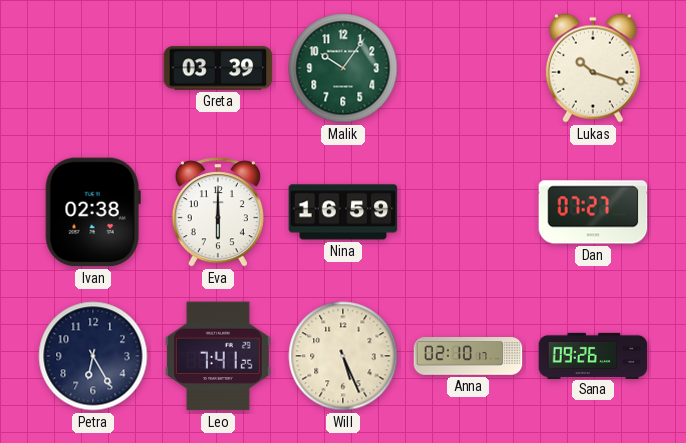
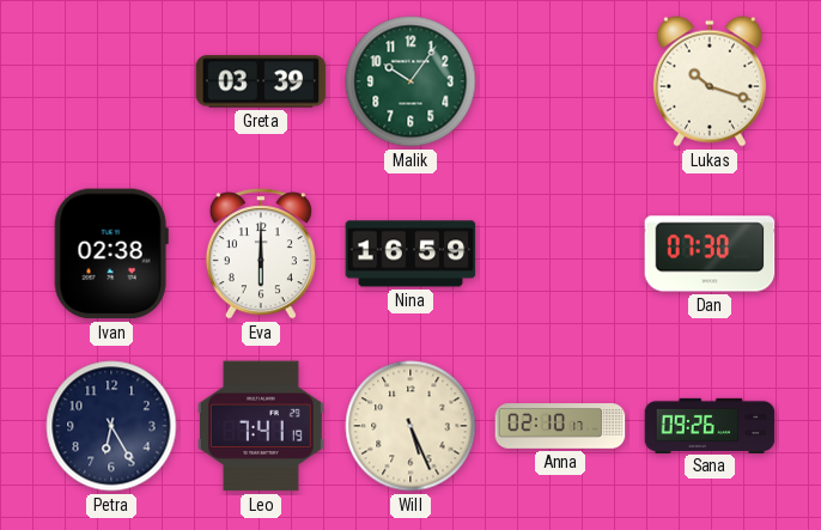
Dan: 07:27 -> 07:30 (710, 254)
Leo: 7:41:25 -> 7:41:19 (261, 426)
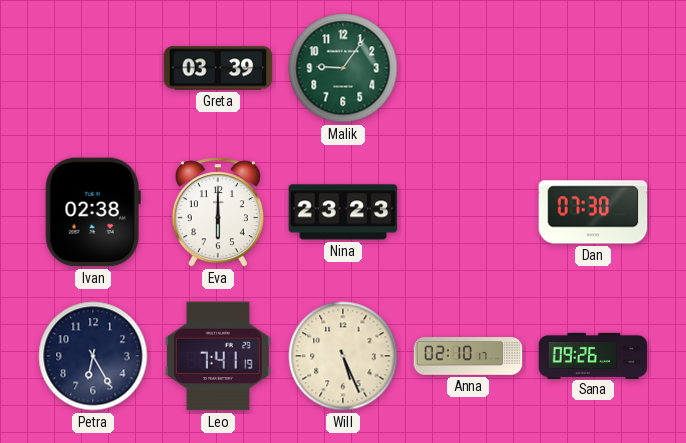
Malik: 10:06 -> 9:06 (343, 68)
Lukas: 10:18 -> none (710, 81)
Nina: 16:59 -> 23:23 (343, 212)
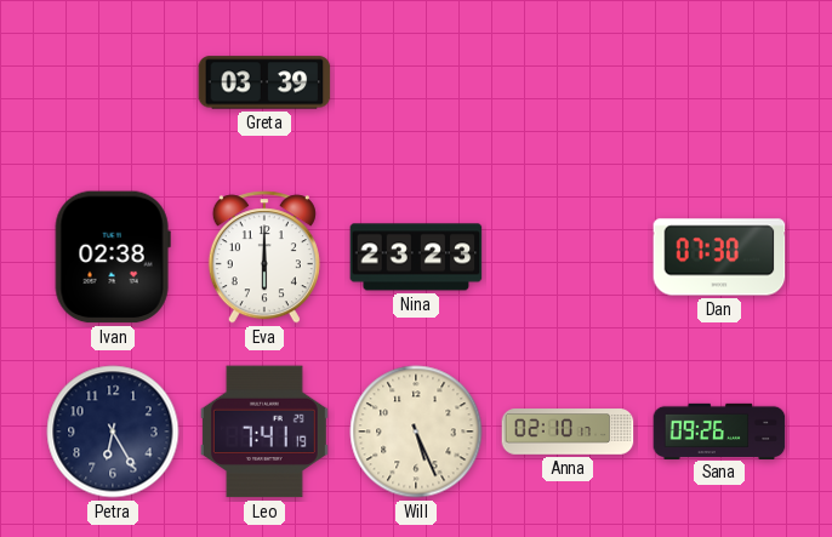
Malik: 9:06 -> none (343, 68)
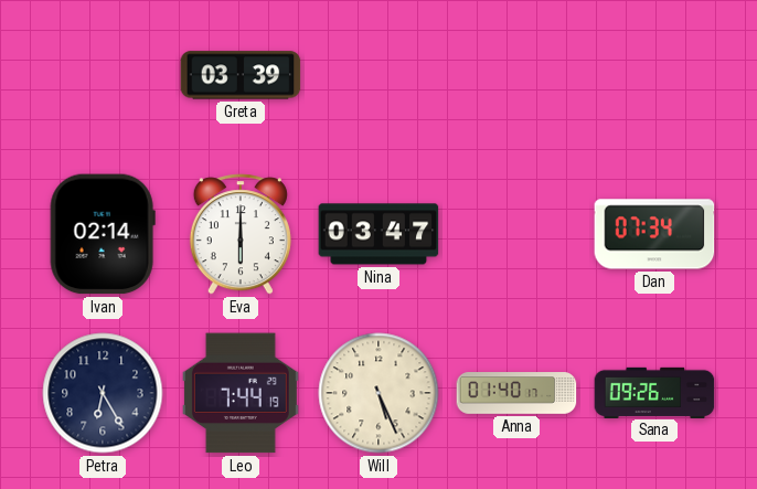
Ivan: 02:38 -> 02:14 (103, 234)
Nina: 23:23 -> 03:47 (378, 234)
Dan: 07:30 -> 07:34 (654, 234)
Leo: 7:41 -> 7:44 (241, 393)
Anna: 02:10 -> 01:40 (516, 393)
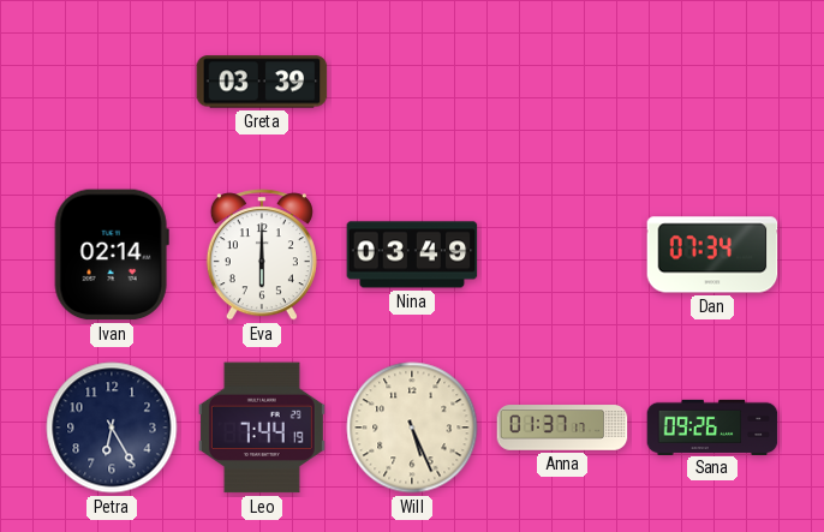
Nina: 03:47 -> 03:49 (412, 255)
Anna: 01:40 -> 01:37 (562, 428)
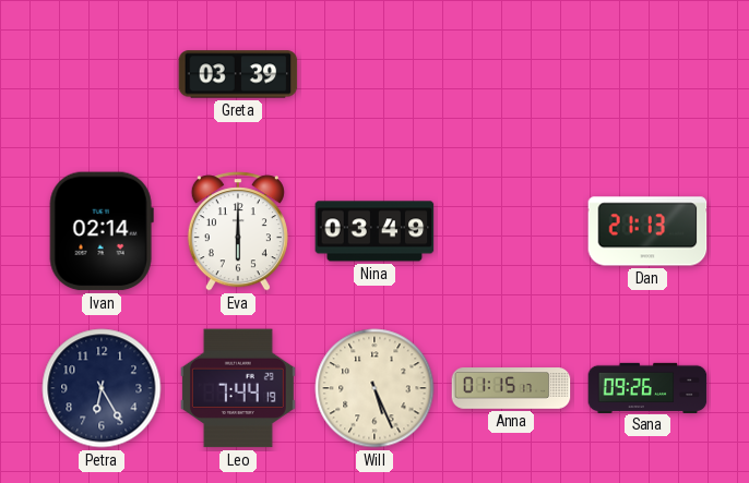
Dan: 07:34 -> 21:13 (647, 231)
Anna: 01:37 -> 01:15 (511, 388)
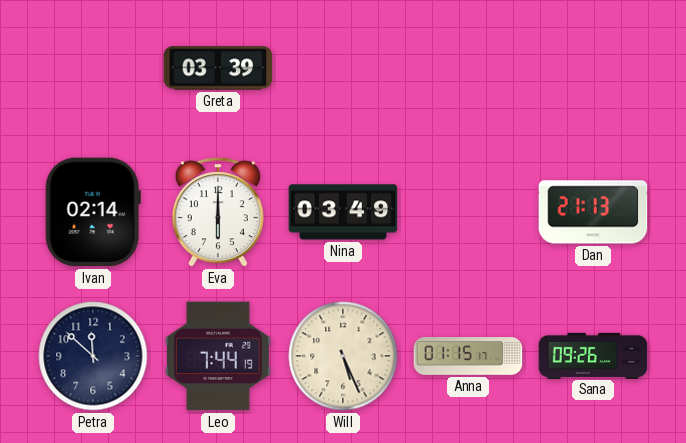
Petra: 6:25 -> 11:52 (93, 356)
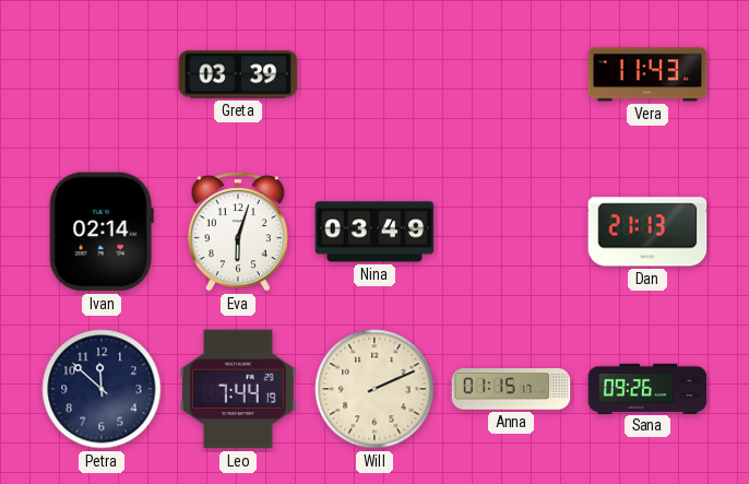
Vera: none -> 11:43 (647, 74)
Eva: 6:00 -> 6:03 (238, 232)
Will: 5:26 -> 2:11 (374, 389)
